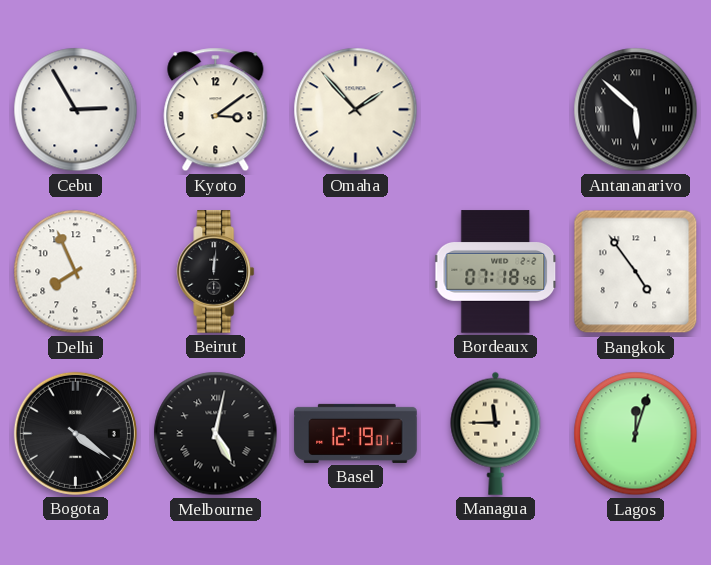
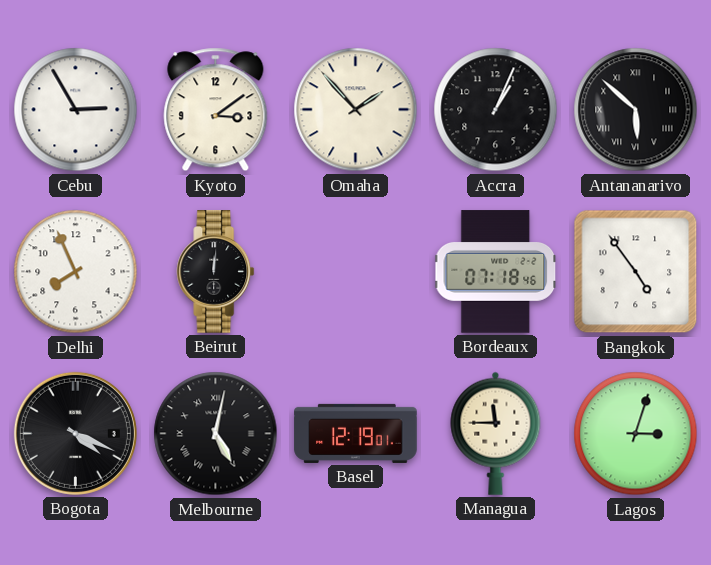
Accra: none -> 1:04 (496, 110)
Bogota: 4:21 -> 4:19 (75, 433)
Lagos: 12:03 -> 3:03 (636, 434)
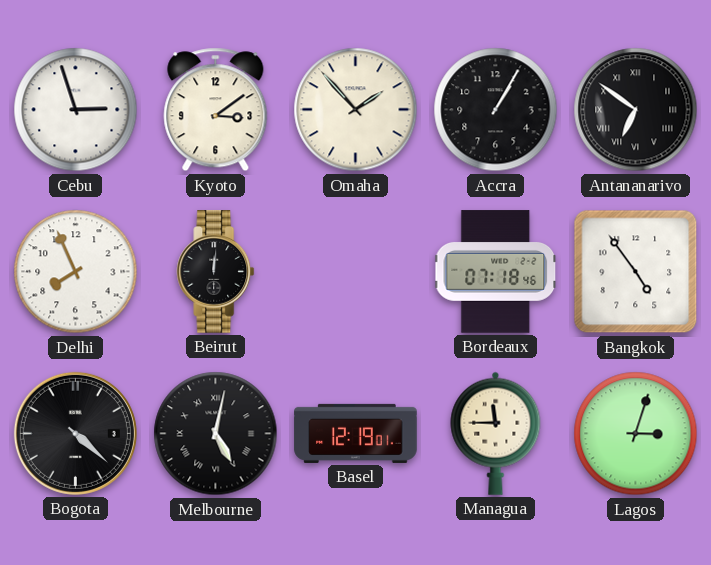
Cebu: 2:55 -> 2:57 (76, 110)
Accra: 1:04 -> 1:05 (496, 110)
Antananarivo: 5:52 -> 6:51 (636, 110)
Bogota: 4:19 -> 4:22 (75, 433)
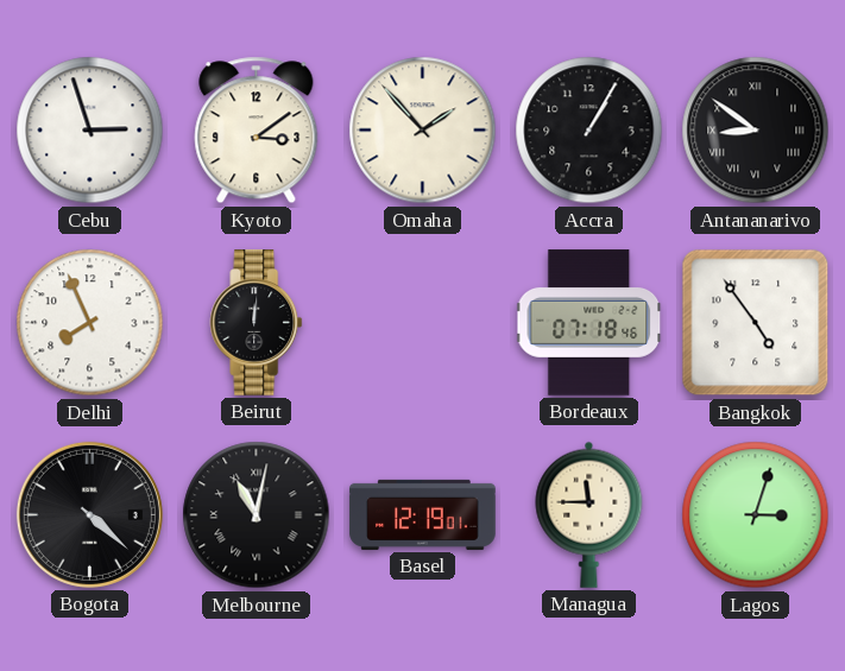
Antananarivo: 6:51 -> 8:51 (756, 131)
Melbourne: 5:02 -> 11:02 (257, 515)
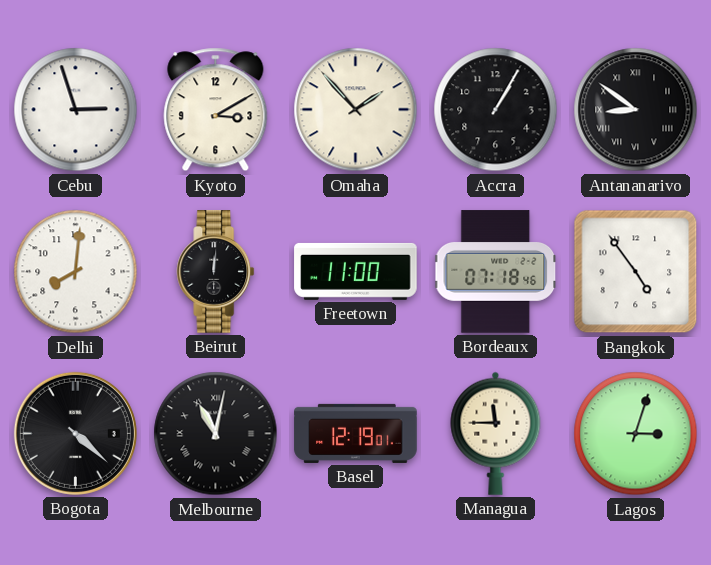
Kyoto: 3:09 -> 3:10 (216, 110)
Delhi: 7:56 -> 8:01 (76, 272)
Freetown: none -> 11:00 (356, 271)
